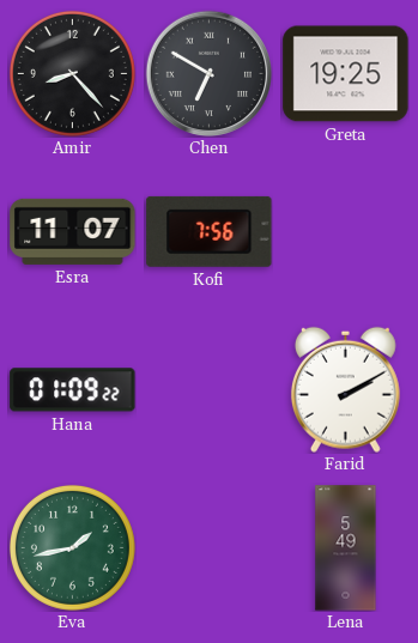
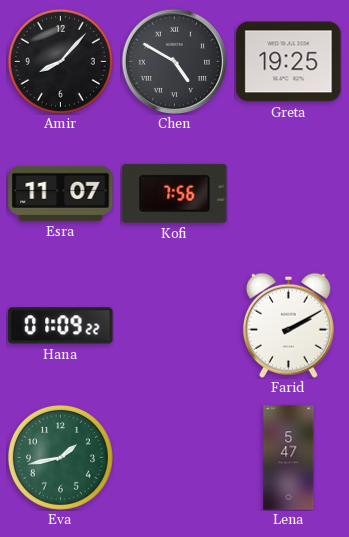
Amir: 8:23 -> 8:07 (60, 61)
Chen: 6:50 -> 4:50 (174, 61)
Lena: 5:49 -> 5:47 (289, 458)
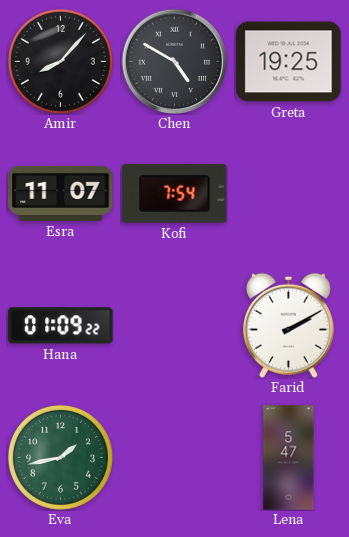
Kofi: 7:56 -> 7:54 (175, 193)
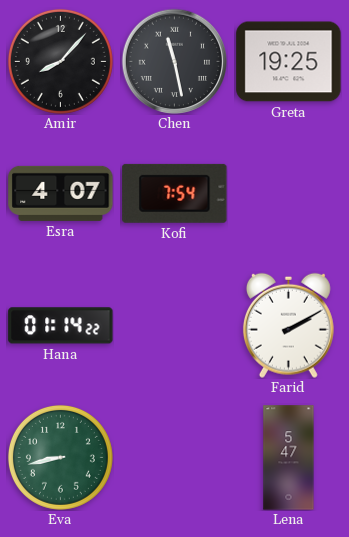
Chen: 4:50 -> 11:28 (174, 61)
Esra: 11:07 -> 4:07 (61, 193)
Hana: 01:09 -> 01:14 (61, 326)
Eva: 1:43 -> 8:43 (60, 457)
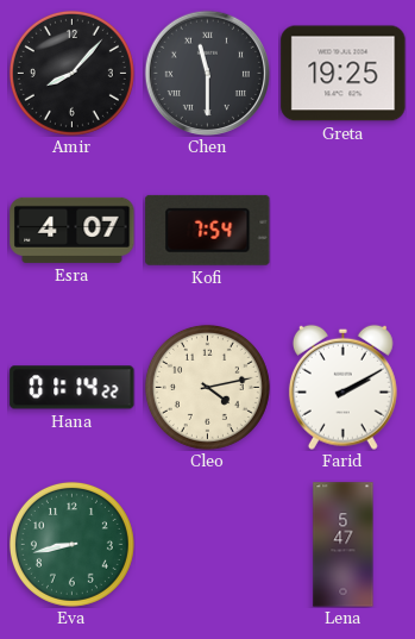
Chen: 11:28 -> 11:30 (207, 73)
Cleo: none -> 4:13 (207, 387)
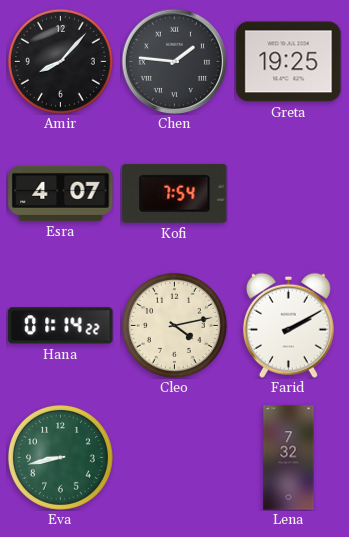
Chen: 11:30 -> 1:46 (174, 61)
Lena: 5:47 -> 7:32 (289, 458)
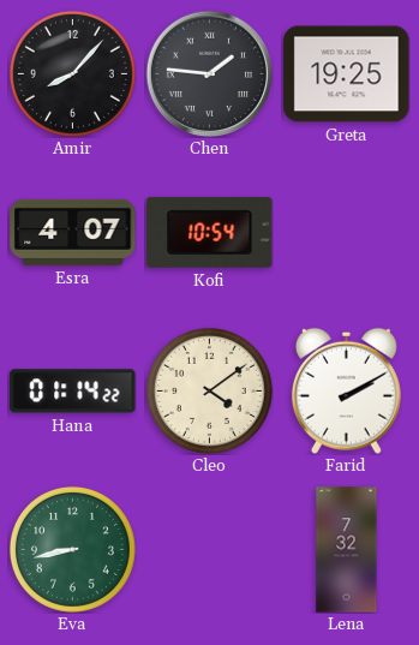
Kofi: 7:54 -> 10:54 (210, 232)
Cleo: 4:13 -> 4:09 (209, 390)
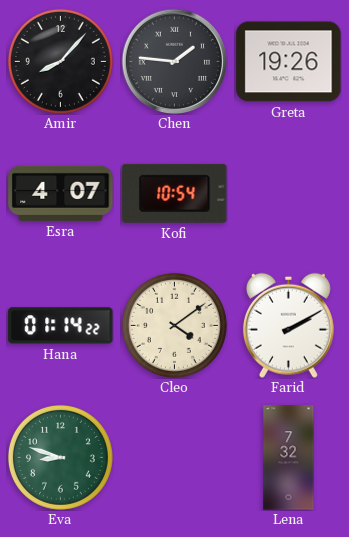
Greta: 19:25 -> 19:26 (289, 62)
Eva: 8:43 -> 8:48 (60, 457)
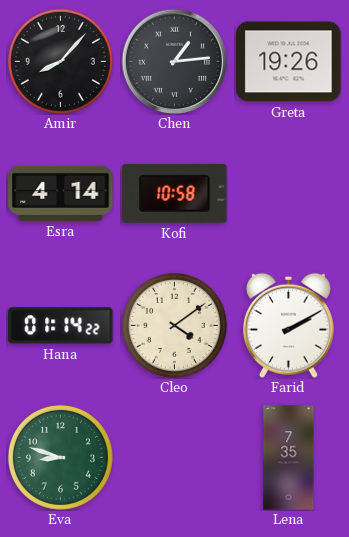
Chen: 1:46 -> 1:14 (174, 61)
Esra: 4:07 -> 4:14 (61, 193)
Kofi: 10:54 -> 10:58 (175, 193)
Lena: 7:32 -> 7:35 (289, 458)
